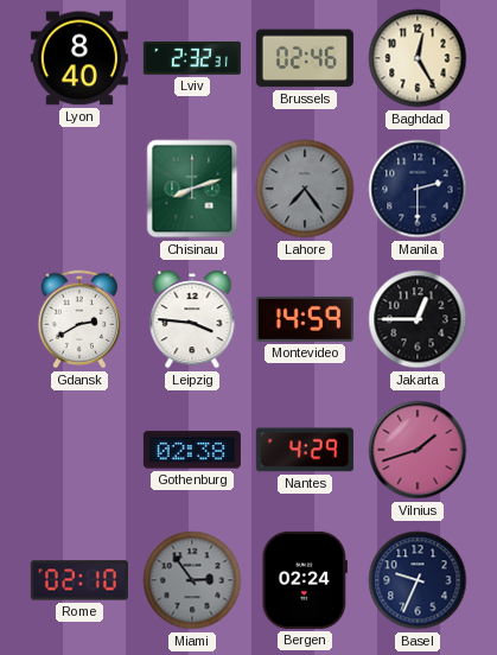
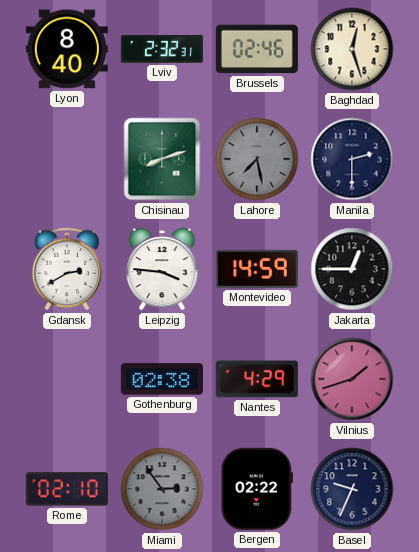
Baghdad: 12:25 -> 12:27 (352, 49)
Lahore: 7:24 -> 7:28 (257, 159)
Bergen: 02:24 -> 02:22 (256, 489)
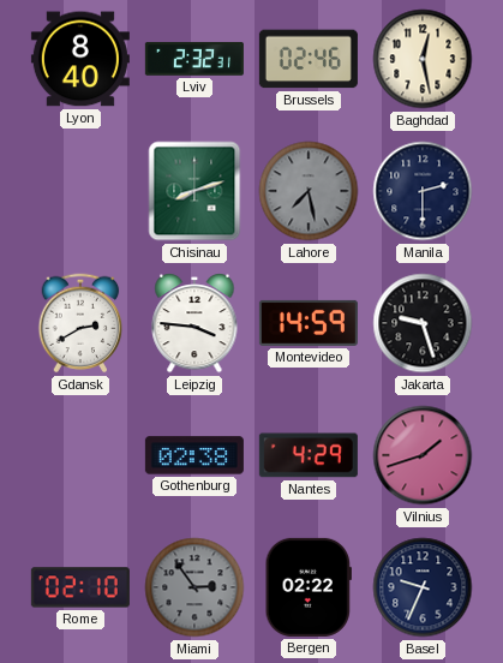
Baghdad: 12:27 -> 12:28 (423, 59)
Jakarta: 12:45 -> 9:27 (423, 323)
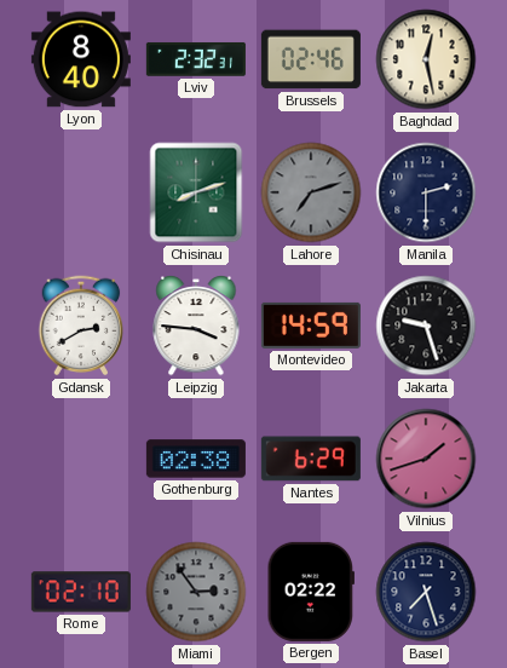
Lahore: 7:28 -> 7:12 (311, 192)
Nantes: 4:29 -> 6:29 (311, 459)
Basel: 9:34 -> 7:27 (426, 592)
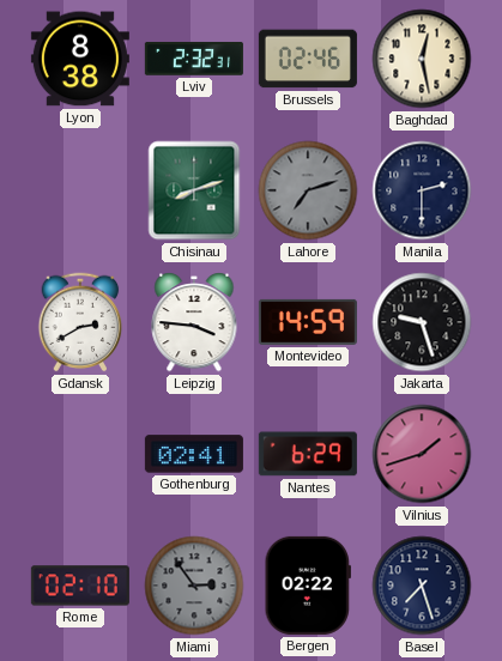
Lyon: 8:40 -> 8:38 (80, 59)
Gothenburg: 02:38 -> 02:41 (194, 454)
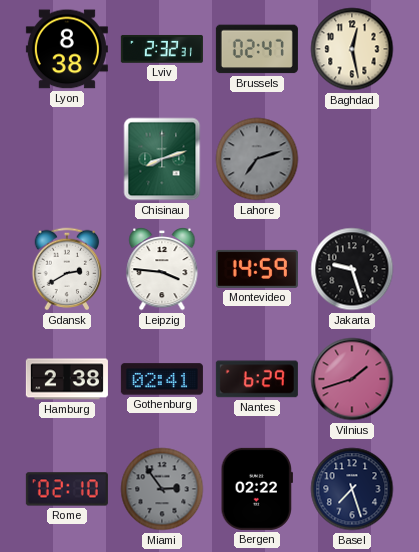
Brussels: 02:46 -> 02:47 (257, 49)
Manila: 2:30 -> none (422, 190)
Hamburg: none -> 2:38 (67, 379)
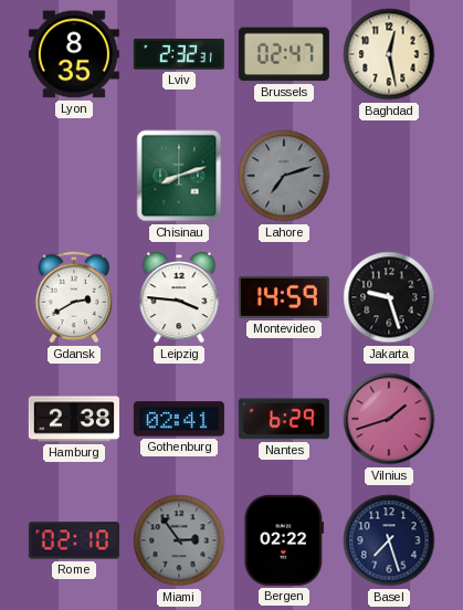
Lyon: 8:38 -> 8:35 (74, 54)
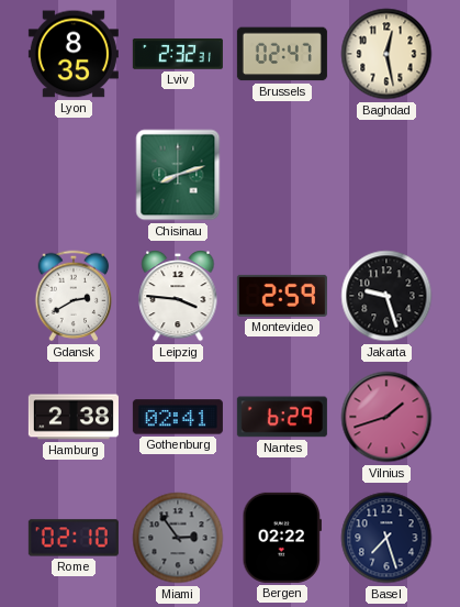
Lahore: 7:12 -> none (284, 176)
Montevideo: 14:59 -> 2:59 (282, 296)
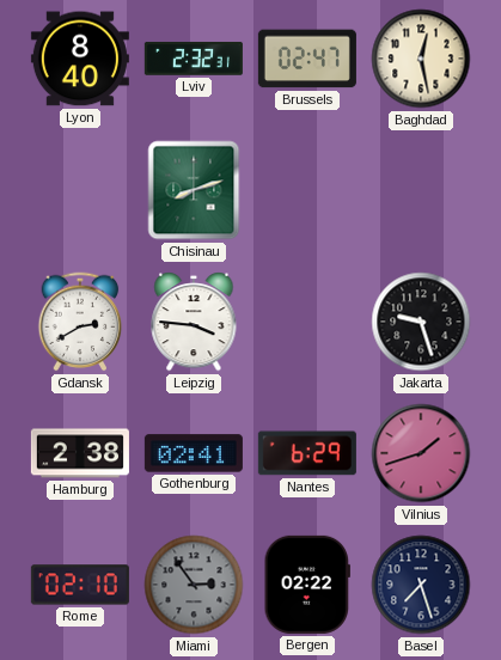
Lyon: 8:35 -> 8:40 (80, 59)
Montevideo: 2:59 -> none (282, 296)
